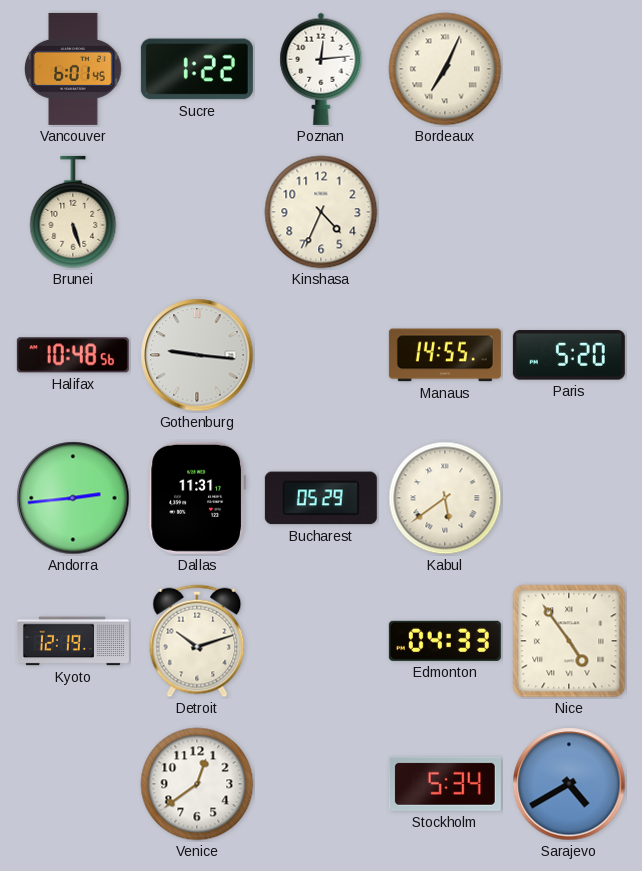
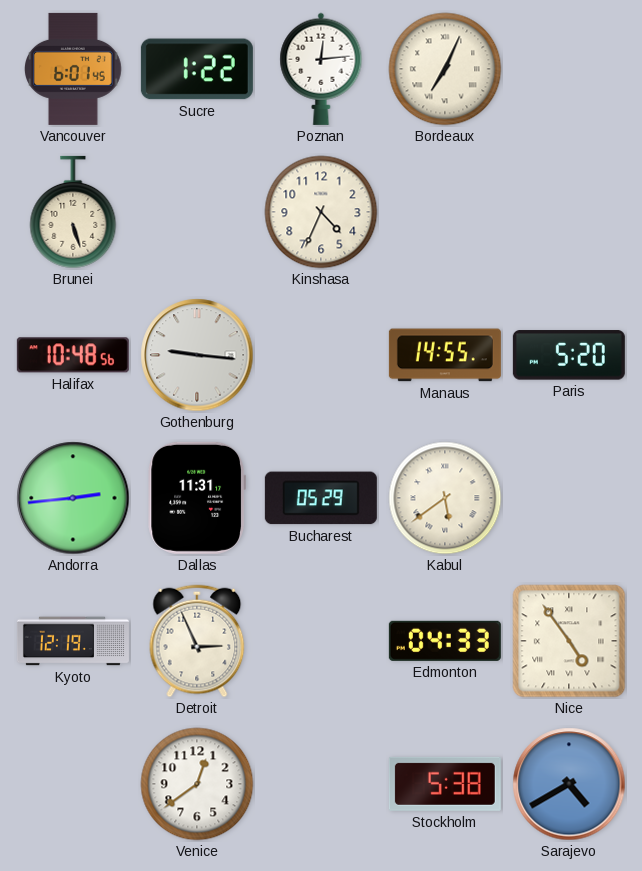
Detroit: 10:12 -> 2:56 (197, 641)
Stockholm: 5:34 -> 5:38 (445, 784)
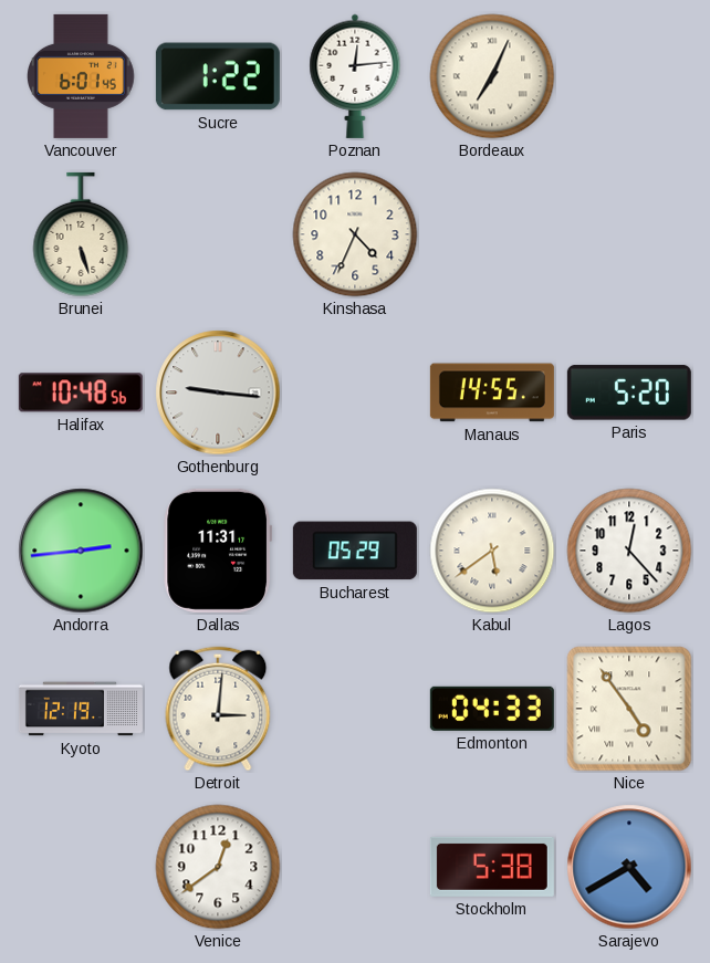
Lagos: none -> 12:23 (629, 551)
Detroit: 2:56 -> 3:01 (218, 709)
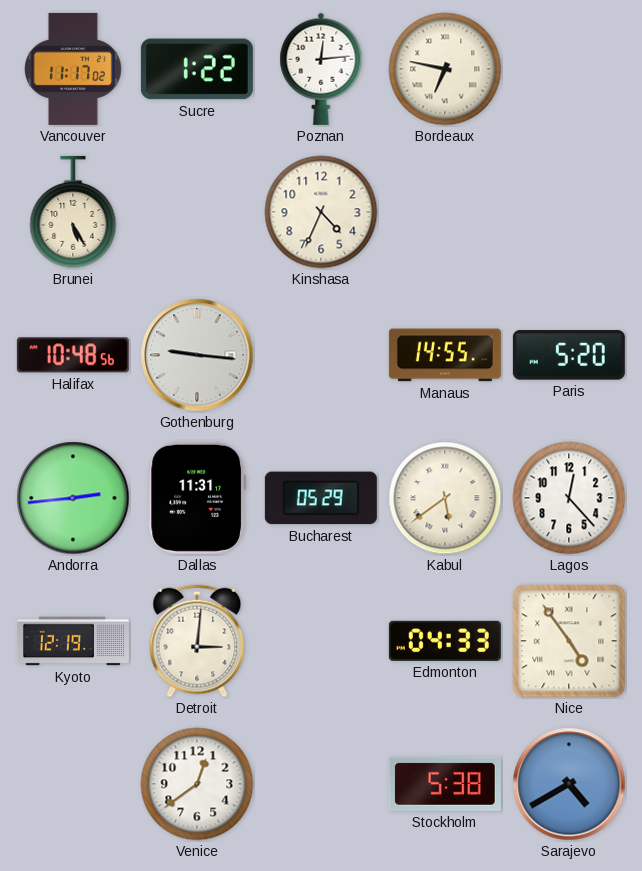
Vancouver: 6:01 -> 11:17 (74, 69)
Bordeaux: 7:04 -> 6:47 (445, 69)
Brunei: 5:27 -> 5:25 (73, 212)
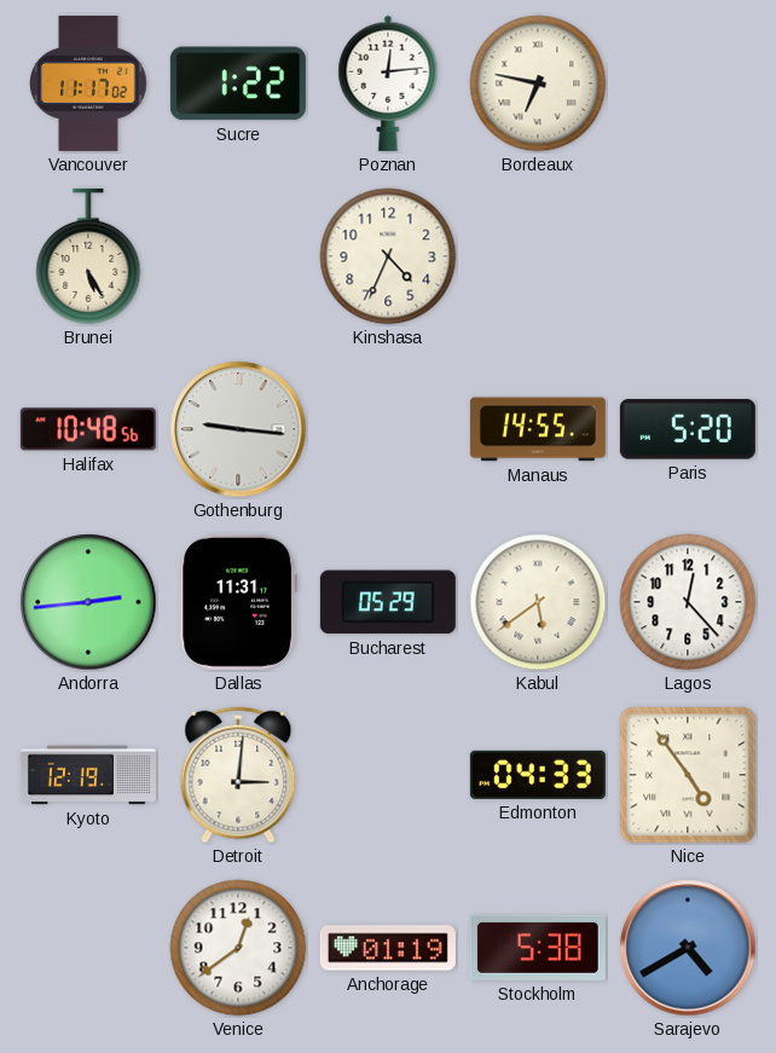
Anchorage: none -> 01:19 (388, 948)
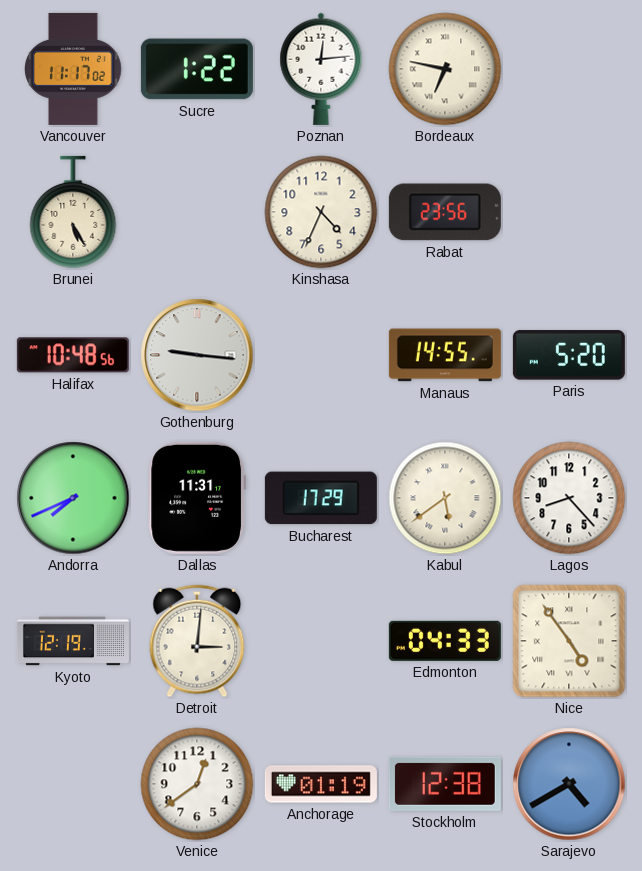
Rabat: none -> 23:56 (445, 212)
Andorra: 2:44 -> 7:41 (73, 498)
Bucharest: 05:29 -> 17:29 (321, 498)
Lagos: 12:23 -> 8:23 (569, 498)
Stockholm: 5:38 -> 12:38 (445, 784)
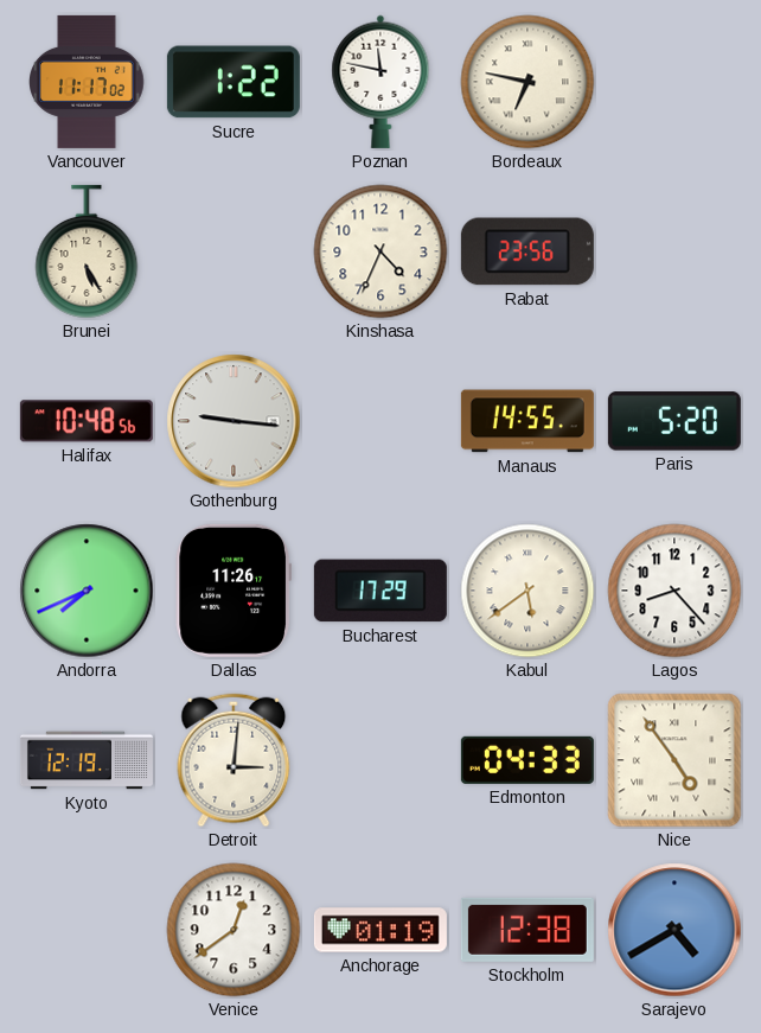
Poznan: 12:14 -> 11:47 (380, 82)
Dallas: 11:31 -> 11:26 (232, 591)
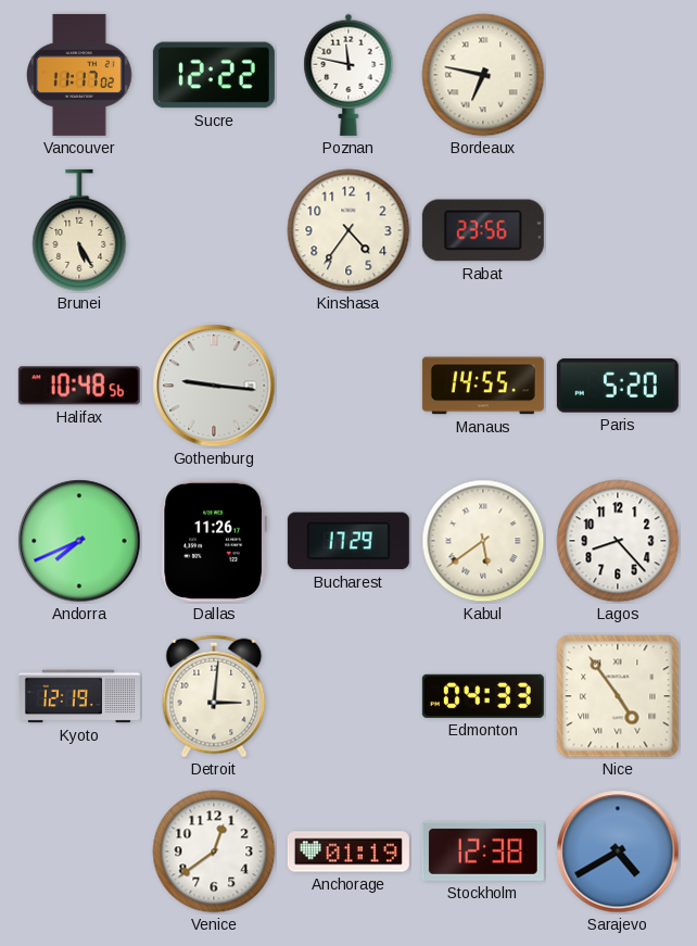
Sucre: 1:22 -> 12:22 (214, 75)
Kinshasa: 4:34 -> 4:36 (348, 230)
